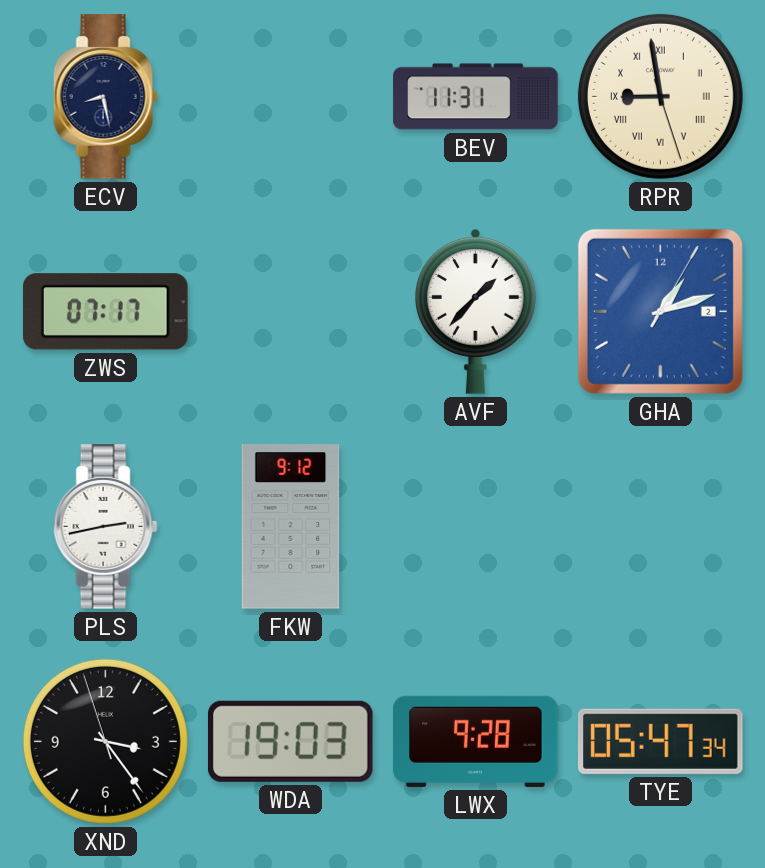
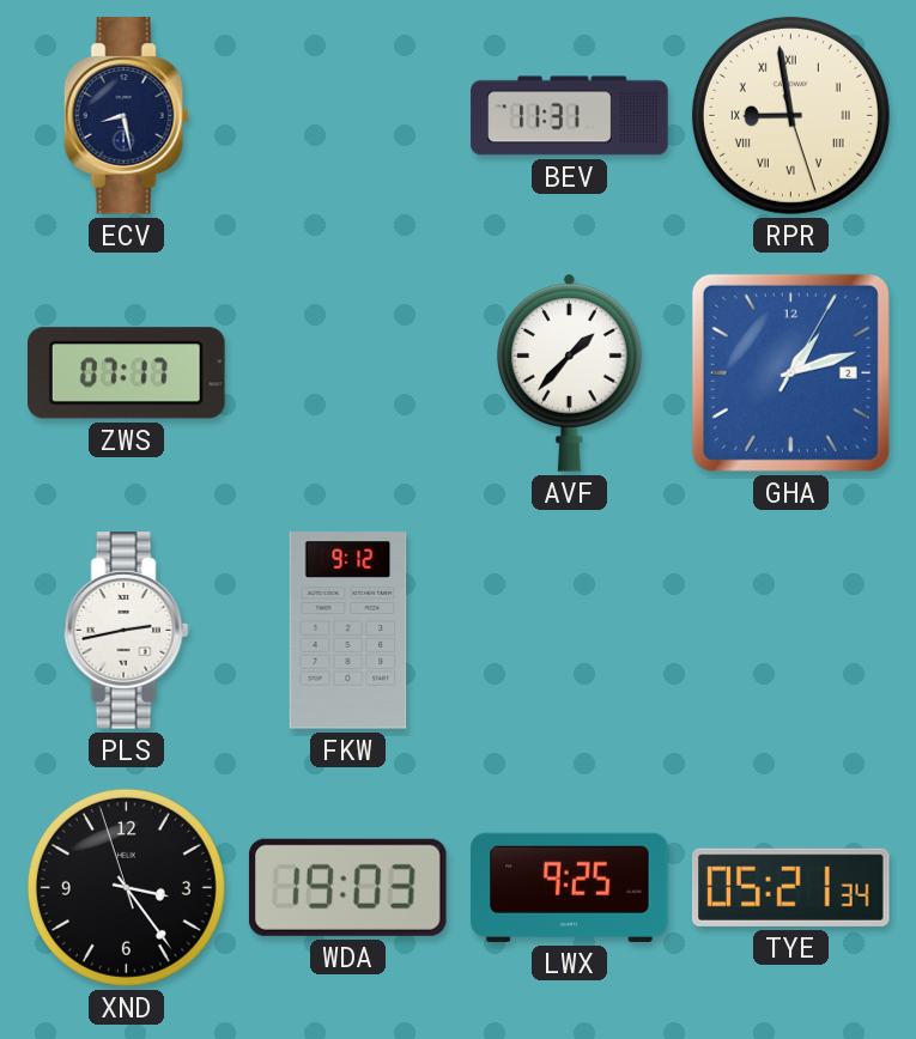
LWX: 9:28 -> 9:25 (570, 887)
TYE: 05:47 -> 05:21 (790, 887)
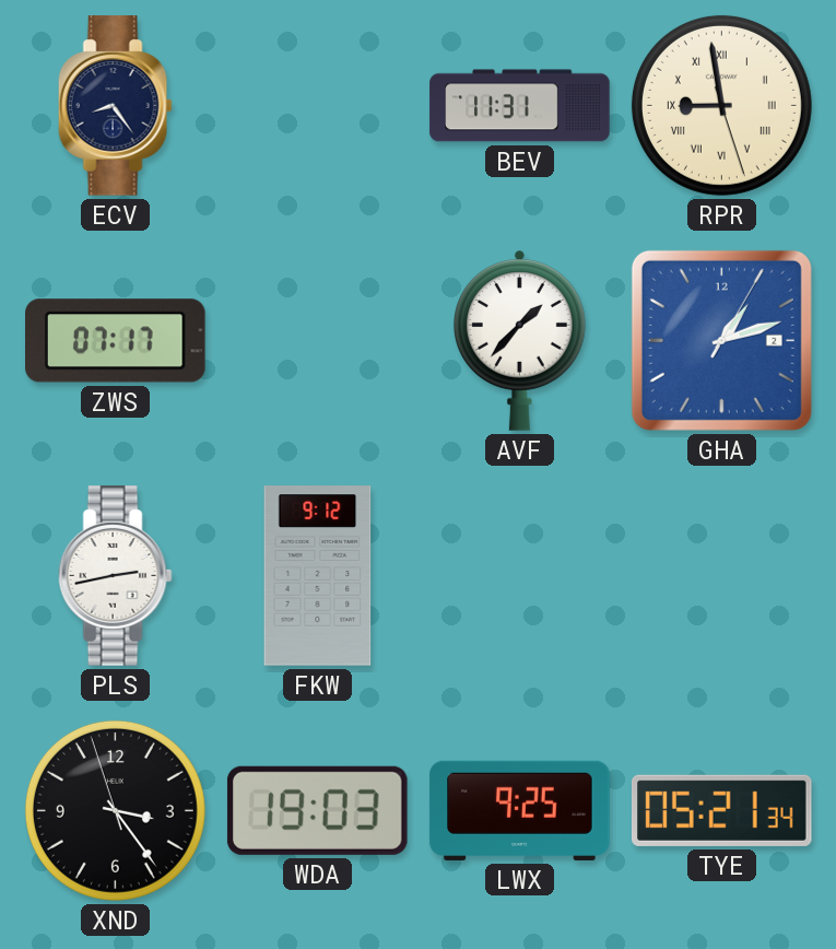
ECV: 8:28 -> 8:24 (115, 106)
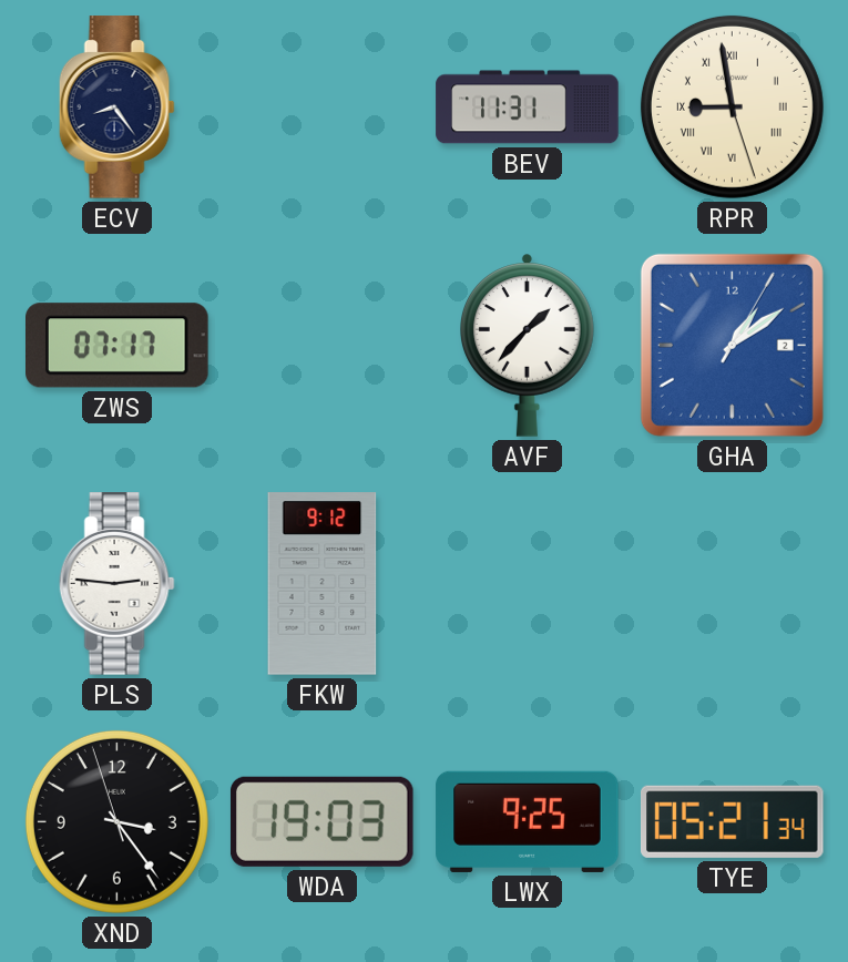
GHA: 1:12 -> 1:09 (732, 345)
PLS: 2:43 -> 2:46 (116, 584)
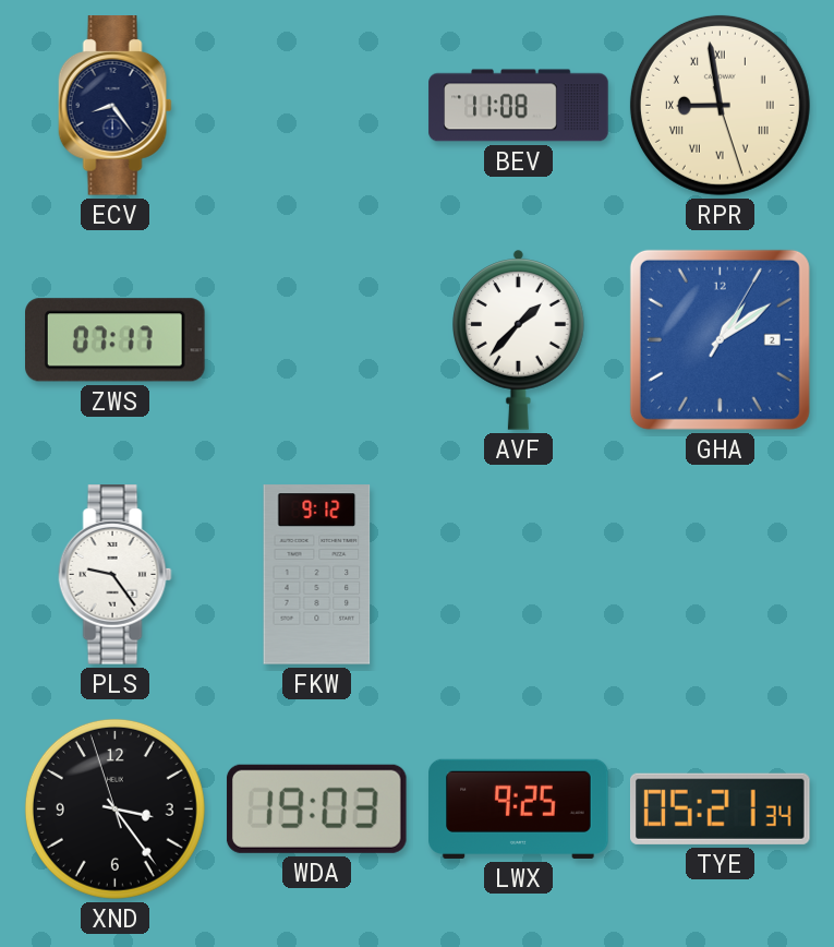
BEV: 11:31 -> 11:08 (519, 106)
PLS: 2:46 -> 9:24 (114, 575)
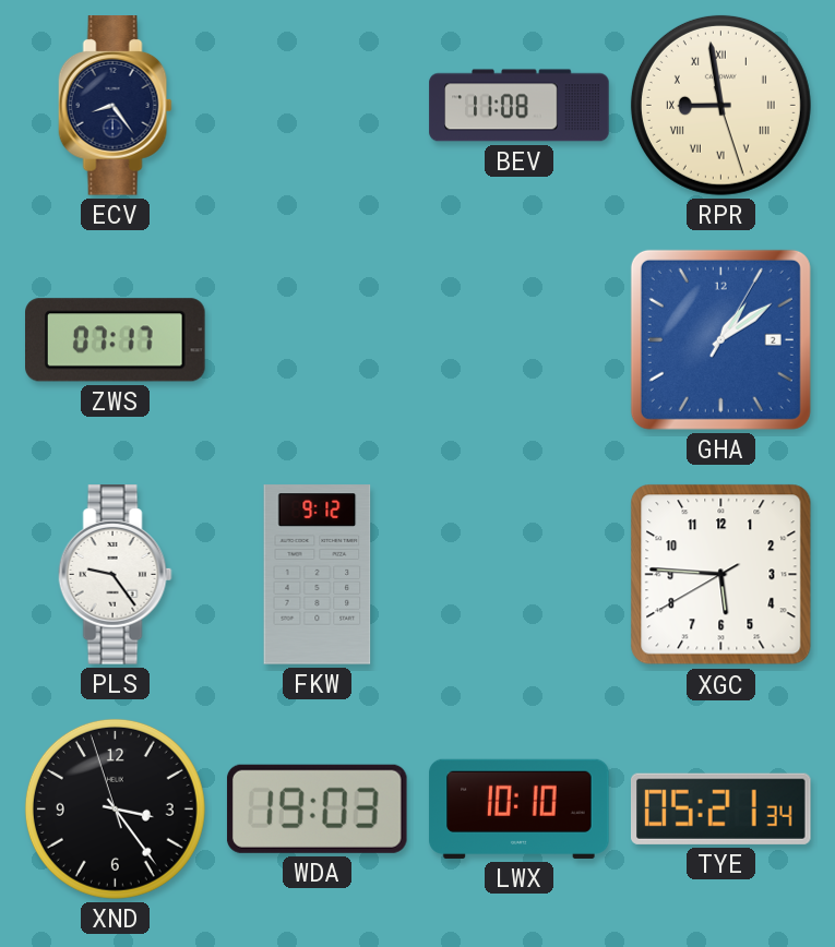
AVF: 1:37 -> none (519, 339)
XGC: none -> 5:45 (721, 575)
LWX: 9:25 -> 10:10 (520, 808)
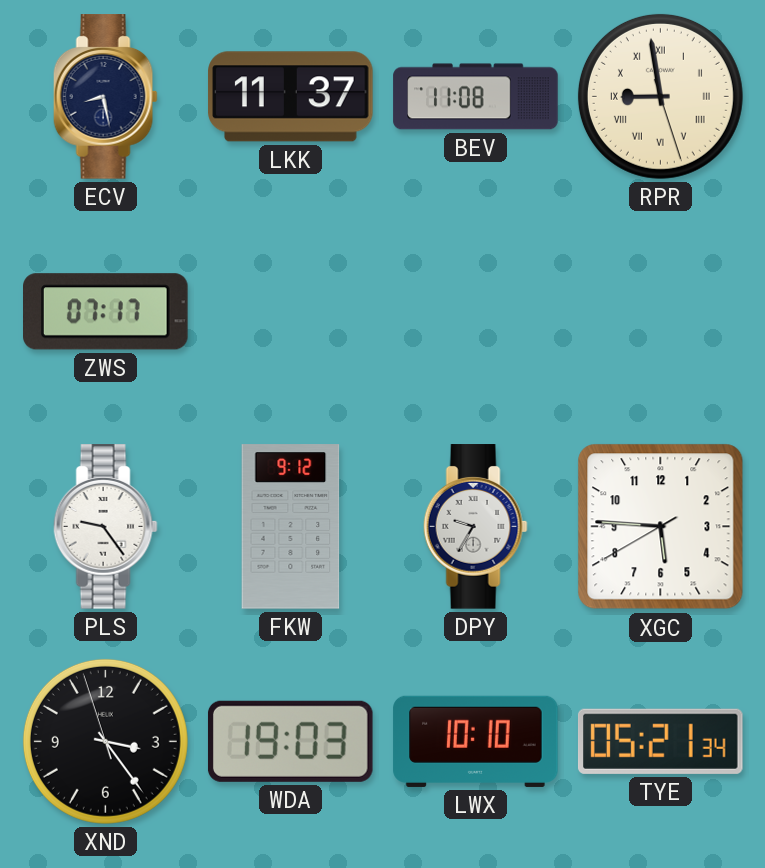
ECV: 8:24 -> 8:28 (105, 97)
LKK: none -> 11:37 (291, 97)
GHA: 1:09 -> none (720, 339)
DPY: none -> 9:35 (475, 527)
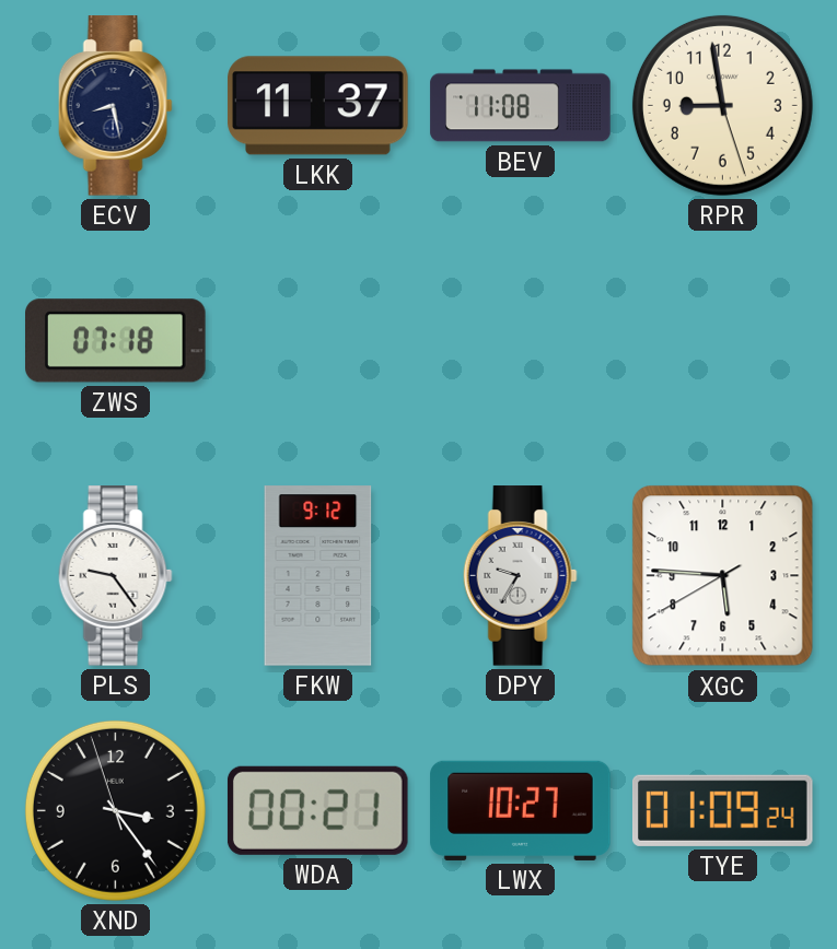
RPR numerals: Roman -> Arabic (722, 105)
ZWS: 07:17 -> 07:18 (116, 341)
WDA: 19:03 -> 00:21 (317, 810)
LWX: 10:10 -> 10:27 (521, 810)
TYE: 05:21 -> 01:09 (722, 810)
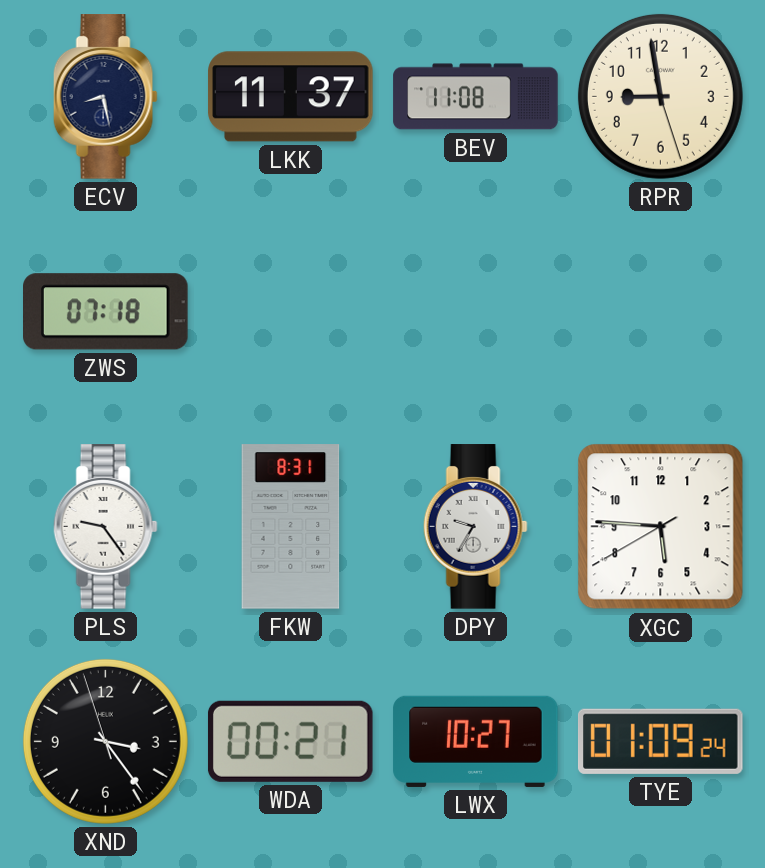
FKW: 9:12 -> 8:31 (291, 527)
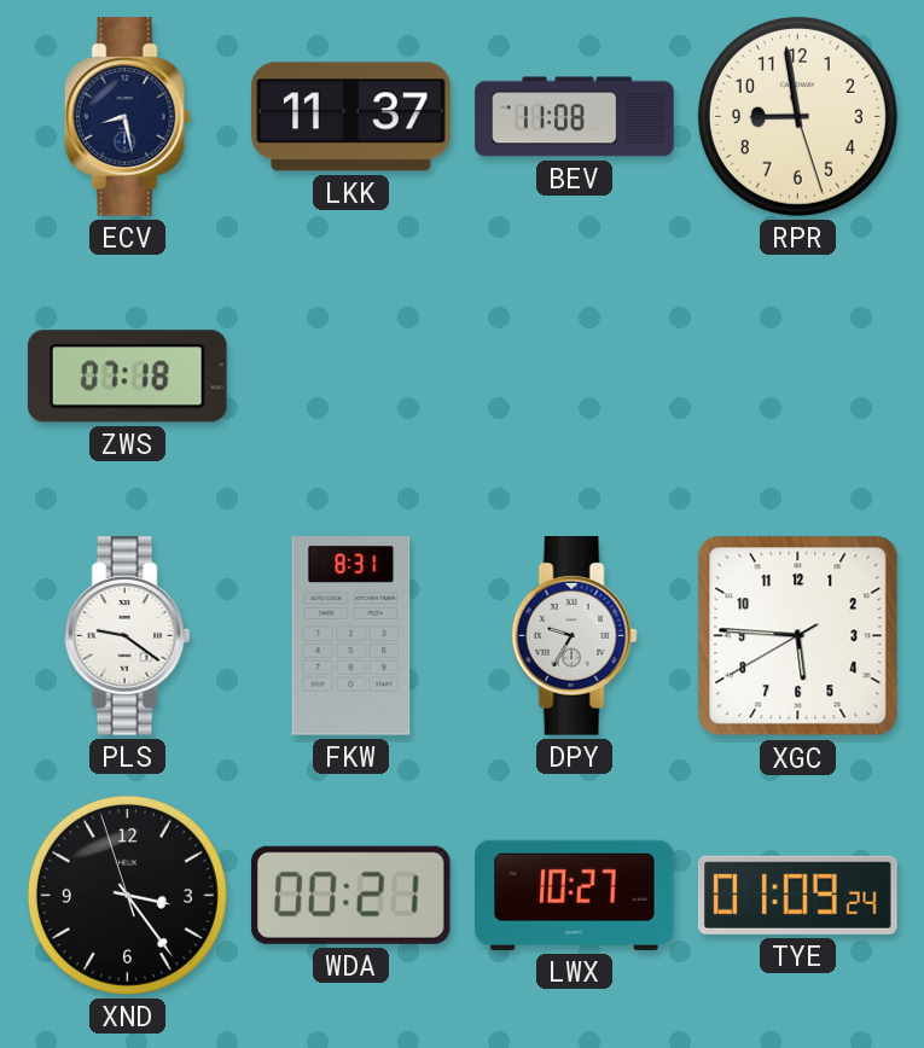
PLS: 9:24 -> 9:21 (127, 636)
